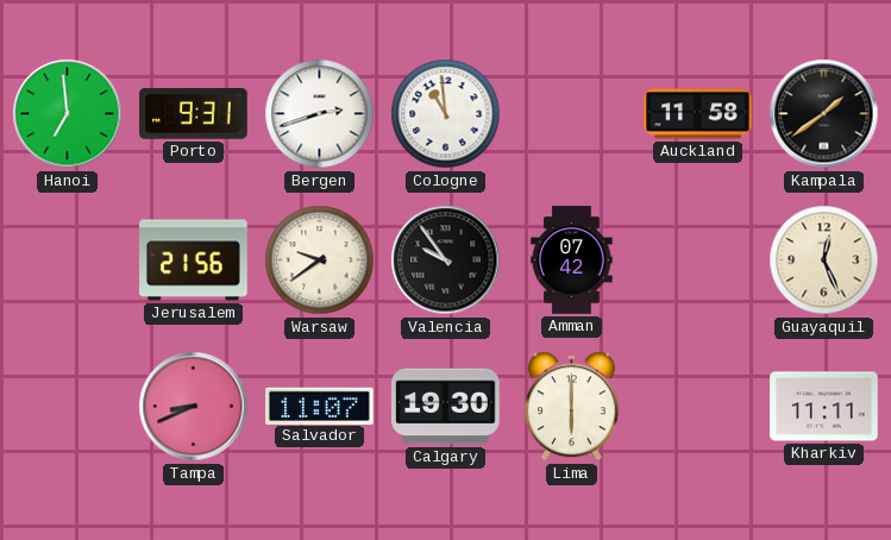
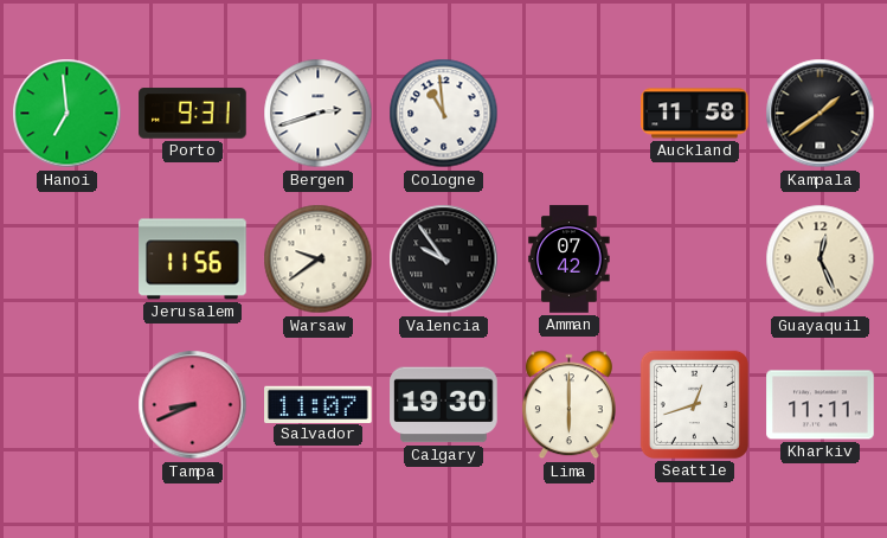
Jerusalem: 21:56 -> 11:56 (193, 260)
Seattle: none -> 12:42 (694, 404)
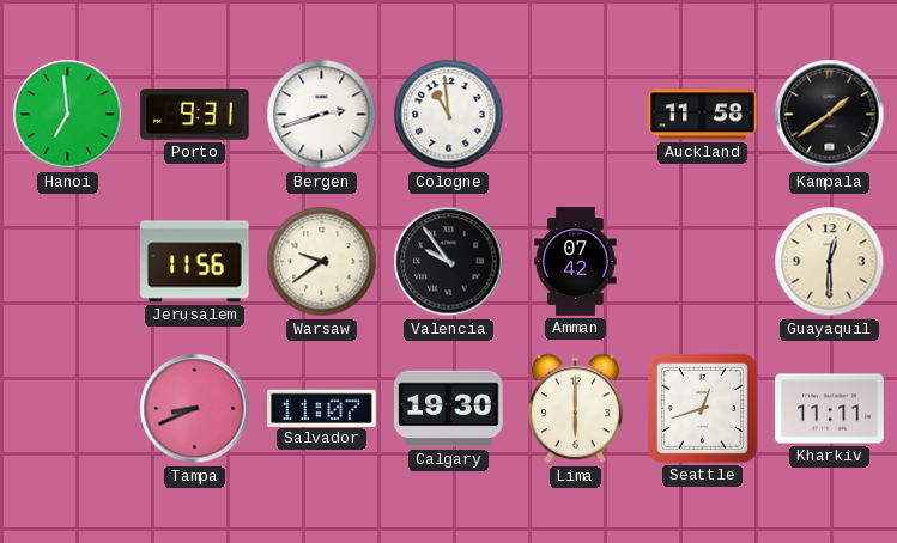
Guayaquil: 12:26 -> 12:30 (830, 262)
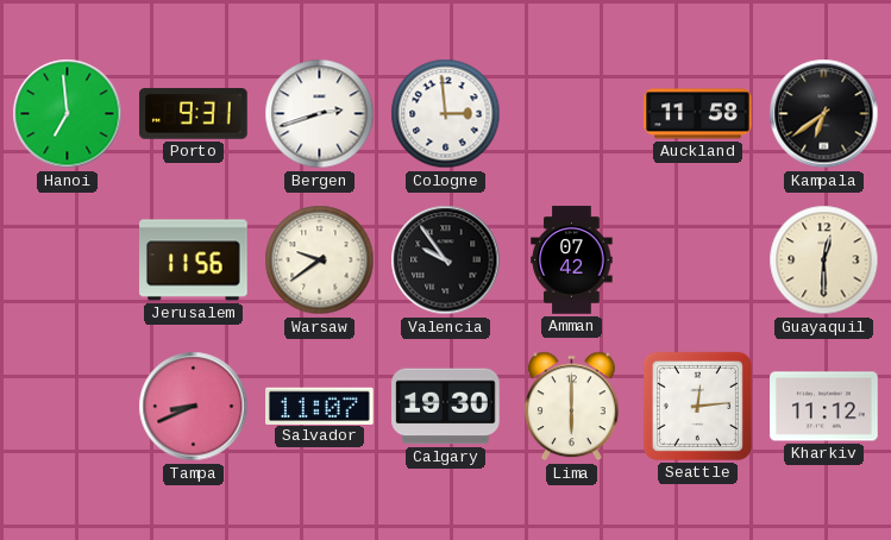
Cologne: 10:59 -> 2:59 (446, 114)
Kampala: 1:39 -> 6:39 (824, 114)
Seattle: 12:42 -> 12:14 (697, 406)
Kharkiv: 11:11 -> 11:12 (824, 407)
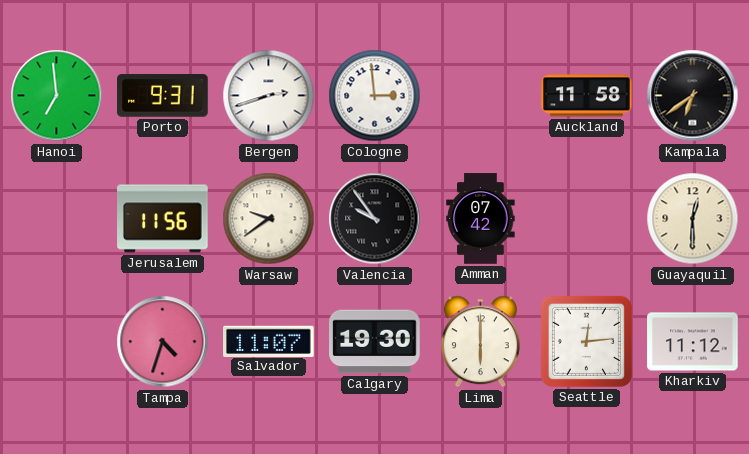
Tampa: 8:41 -> 4:33 (163, 342)
